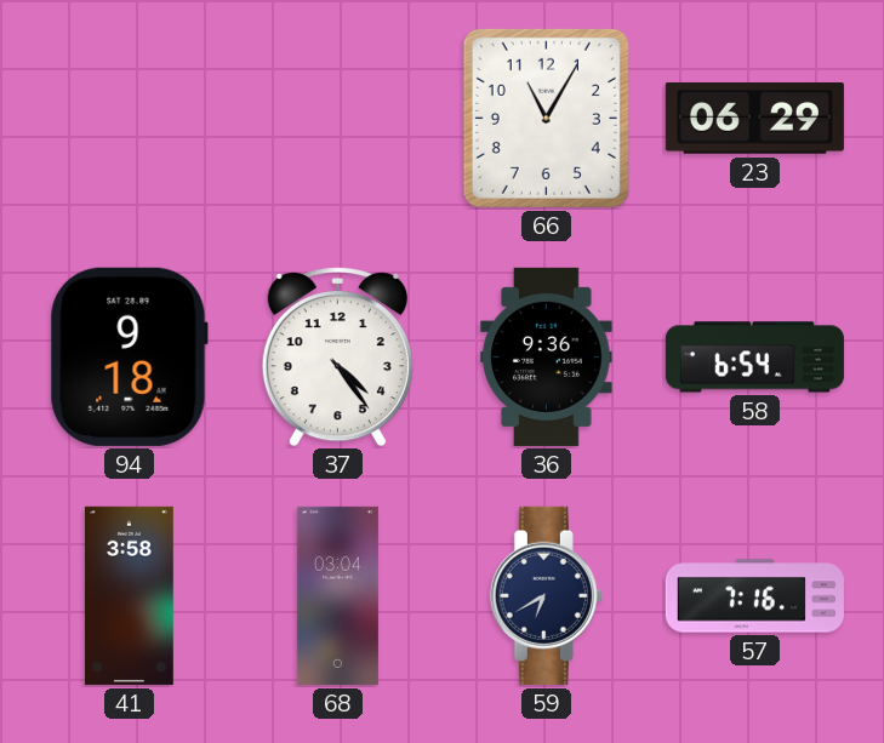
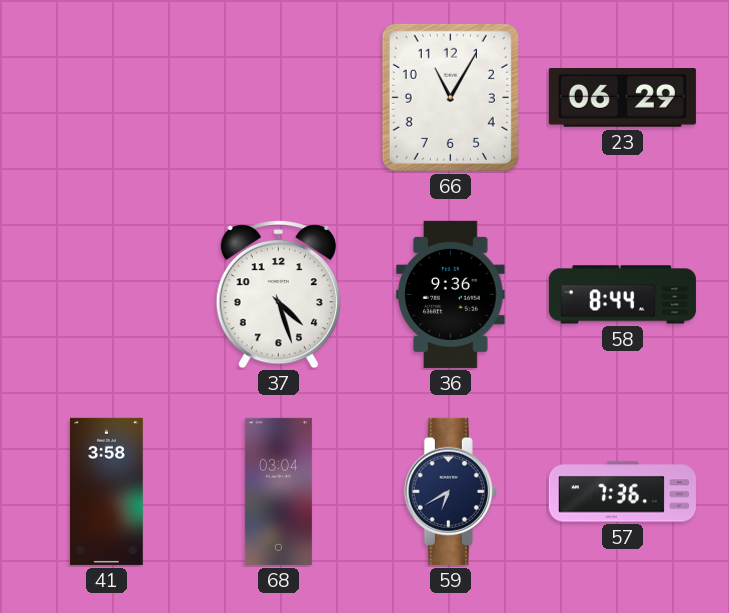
94: 9:18 -> none (129, 356)
37: 4:24 -> 4:27 (278, 295)
58: 6:54 -> 8:44 (622, 295)
57: 7:16 -> 7:36 (622, 492)
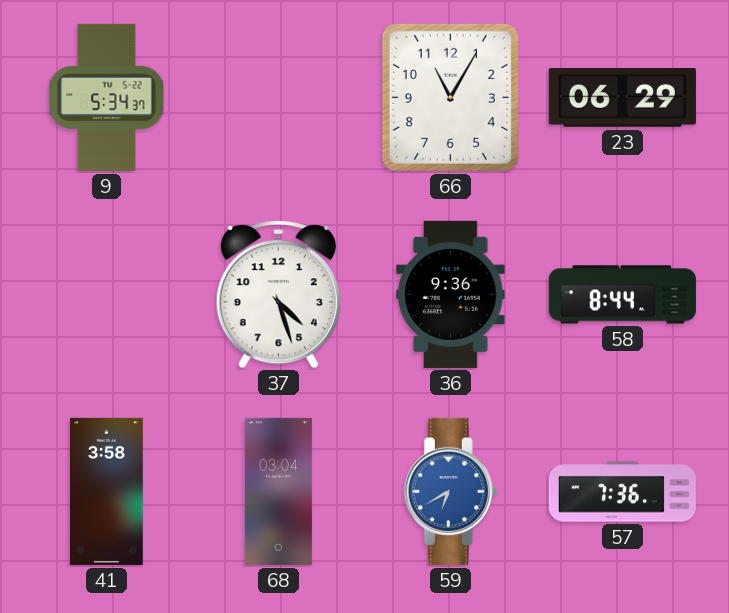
9: none -> 5:34 (107, 97)
59 dial: navy -> blue (450, 491)
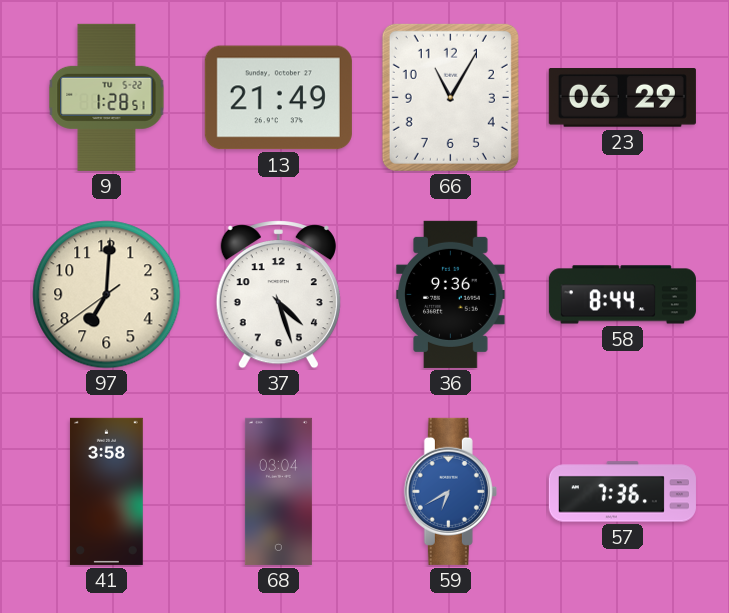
9: 5:34 -> 1:28 (107, 97)
13: none -> 21:49 (278, 98)
97: none -> 7:00 (107, 295)
